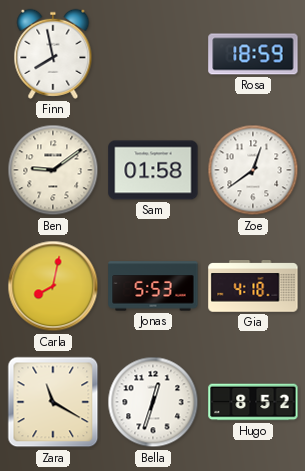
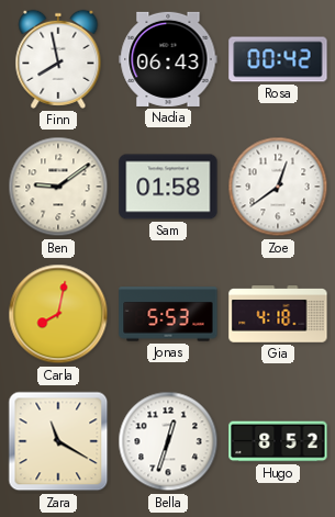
Nadia: none -> 06:43 (168, 59)
Rosa: 18:59 -> 00:42 (278, 59)
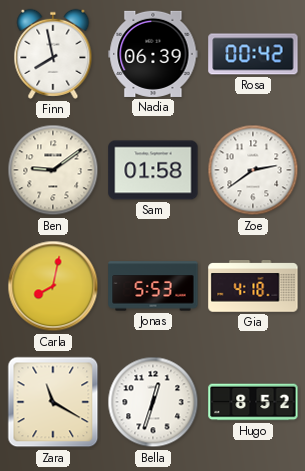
Nadia: 06:43 -> 06:39 (153, 54)
Zoe: 12:39 -> 2:39 (253, 170)
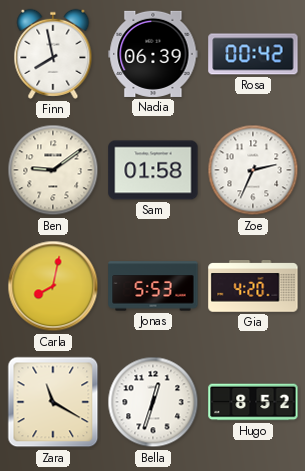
Zoe: 2:39 -> 2:34 (253, 170)
Gia: 4:18 -> 4:20 (253, 287)
